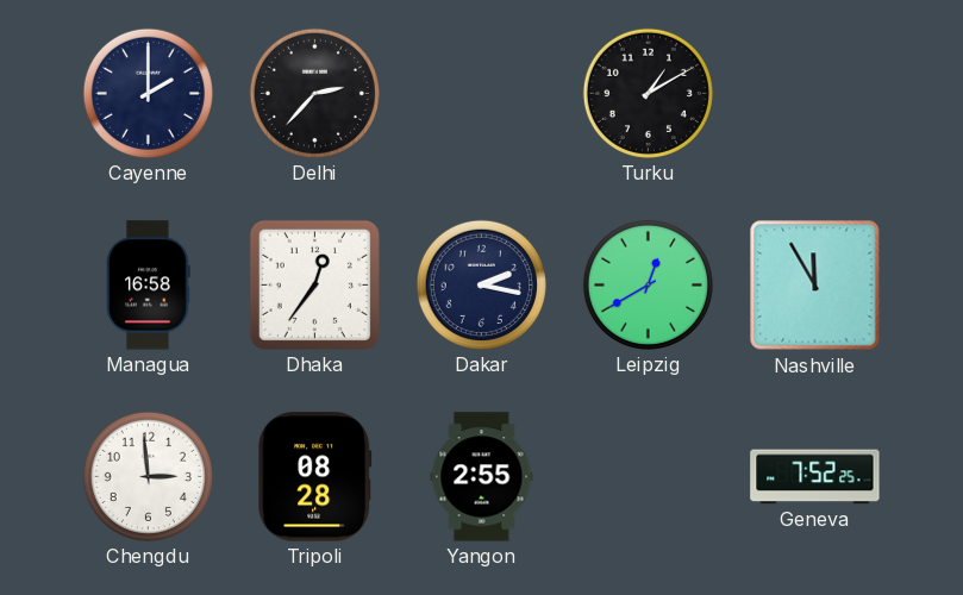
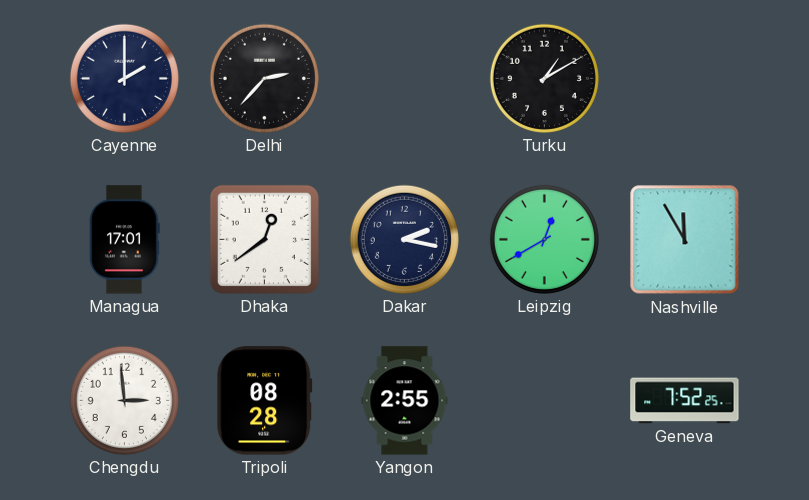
Managua: 16:58 -> 17:01 (125, 240)
Dhaka: 12:36 -> 12:39 (264, 239)
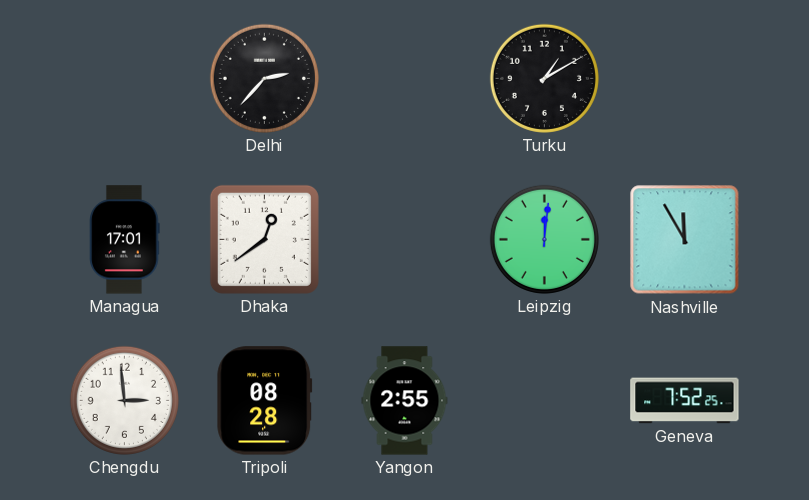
Cayenne: 2:00 -> none (124, 78)
Dakar: 2:17 -> none (404, 239)
Leipzig: 12:40 -> 12:01 (544, 239)
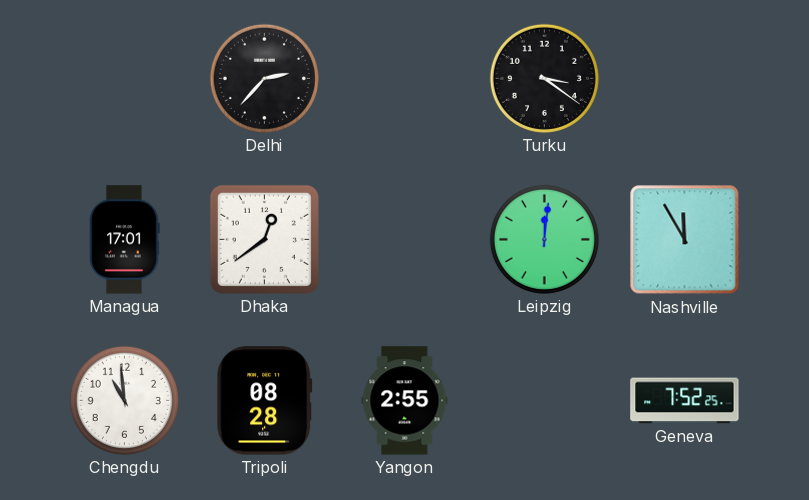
Turku: 1:10 -> 3:21 (544, 78)
Chengdu: 2:59 -> 10:59 (124, 400)
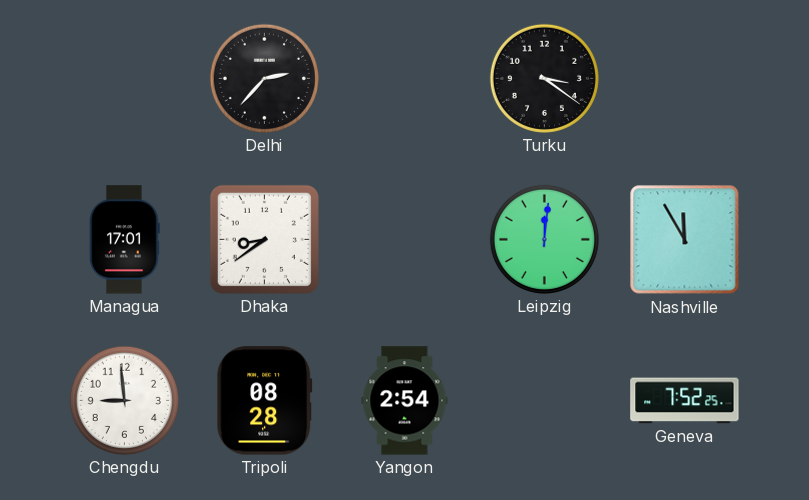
Dhaka: 12:39 -> 8:39 (264, 239)
Chengdu: 10:59 -> 8:59 (124, 400)
Yangon: 2:55 -> 2:54 (405, 401)
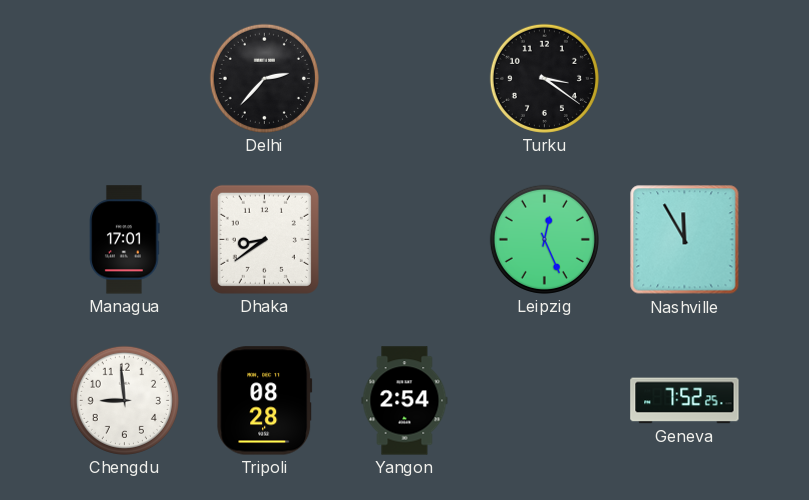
Leipzig: 12:01 -> 12:26 (544, 239)
